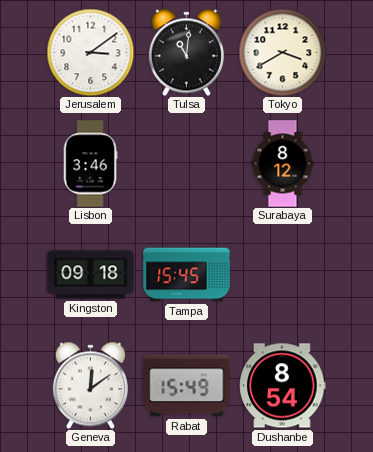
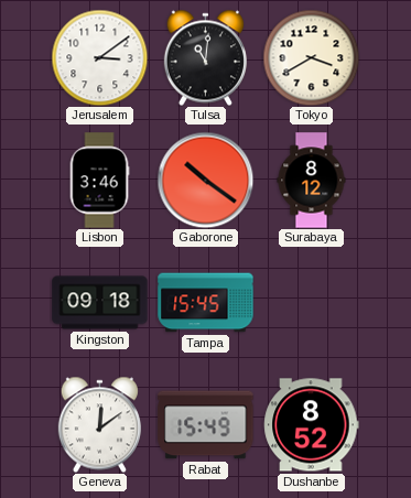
Gaborone: none -> 10:21 (205, 180)
Dushanbe: 8:54 -> 8:52 (312, 425)
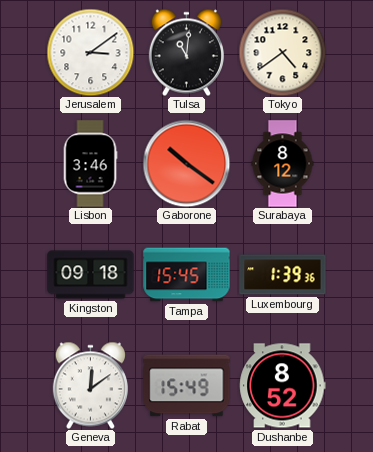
Tokyo: 3:40 -> 4:39 (282, 52)
Luxembourg: none -> 1:39 (283, 275)
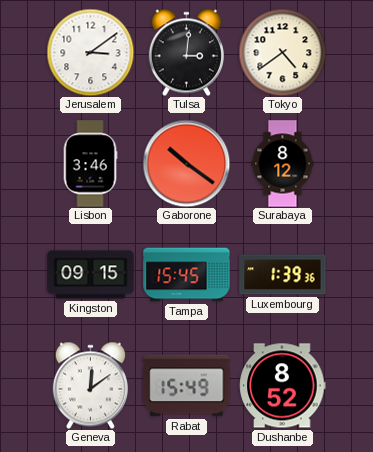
Tulsa: 11:01 -> 3:01 (186, 52)
Kingston: 09:18 -> 09:15 (91, 275)
